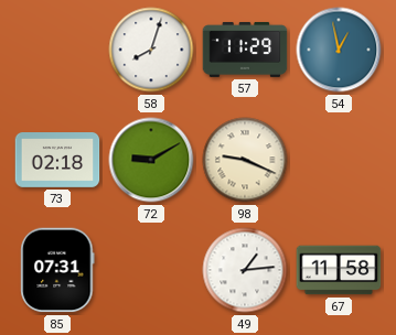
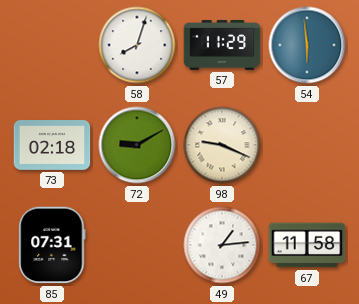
54: 12:58 -> 5:59 (307, 45)
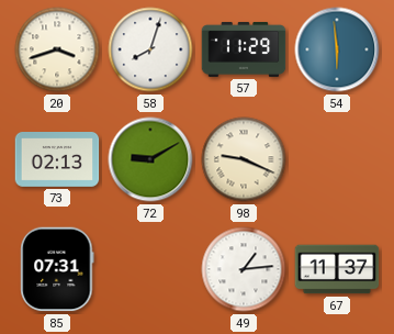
20: none -> 3:42 (57, 49)
73: 02:18 -> 02:13 (57, 160)
67: 11:58 -> 11:37 (337, 269)
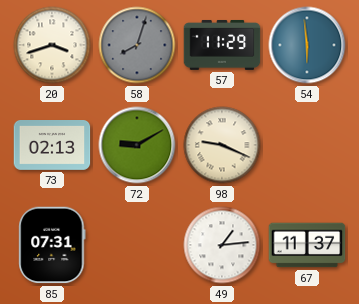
58 dial: white -> grey (137, 45)
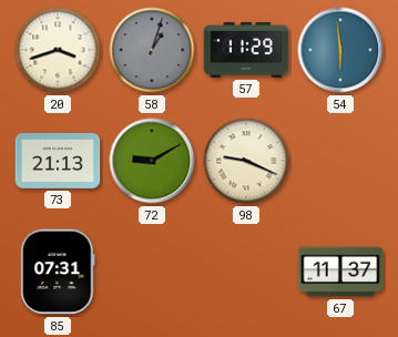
58: 8:03 -> 1:03 (152, 50)
73: 02:13 -> 21:13 (58, 162)
49: 1:14 -> none (222, 245)
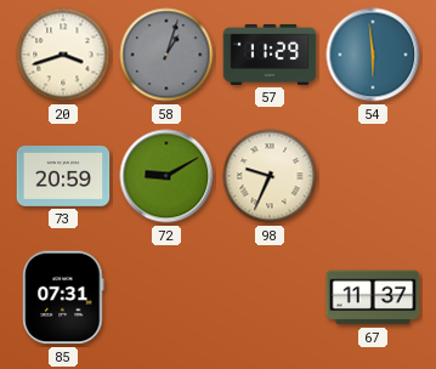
73: 21:13 -> 20:59 (63, 177)
98: 9:19 -> 9:34 (270, 176)
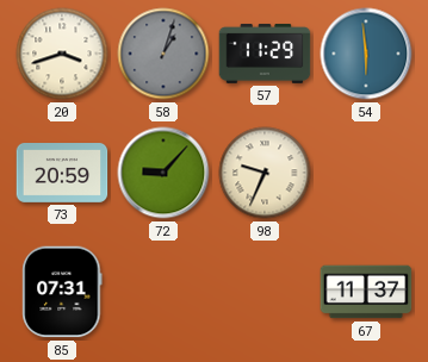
72: 9:10 -> 9:07 (163, 173)
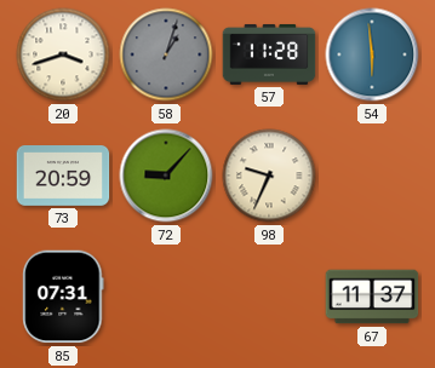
57: 11:29 -> 11:28 (269, 54)
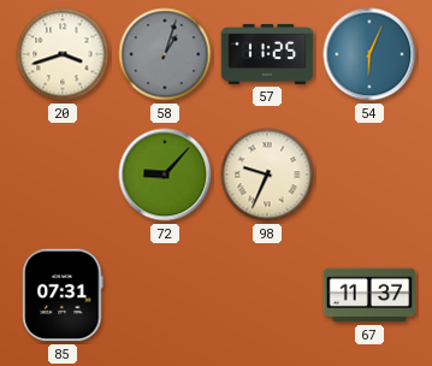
57: 11:28 -> 11:25 (267, 54)
54: 5:59 -> 6:04 (369, 54)
73: 20:59 -> none (63, 177)
